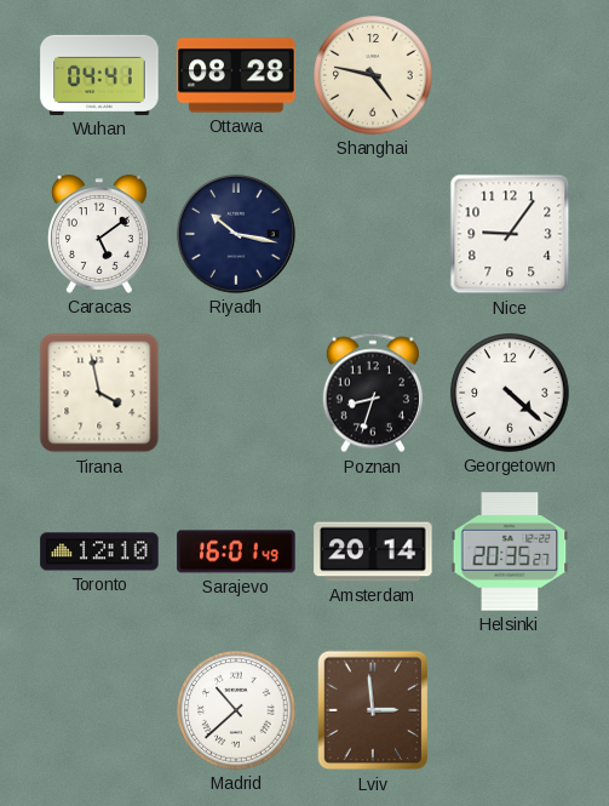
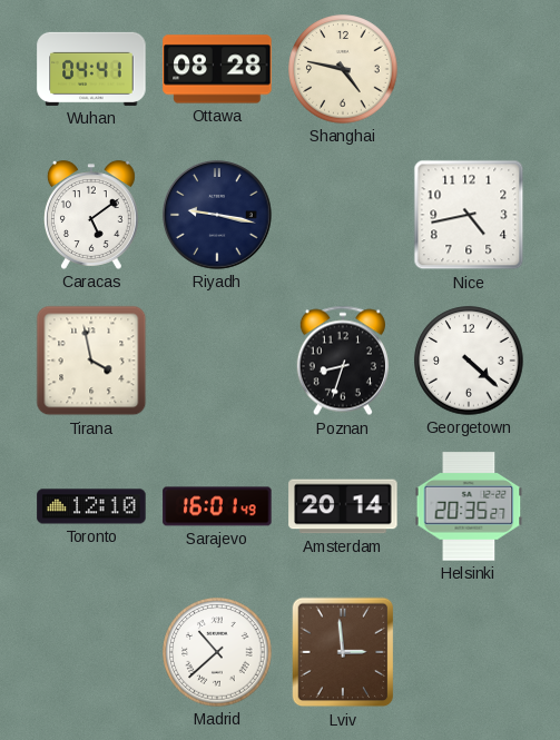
Riyadh: 10:17 -> 9:17 (217, 215)
Nice: 9:06 -> 4:43 (469, 215)
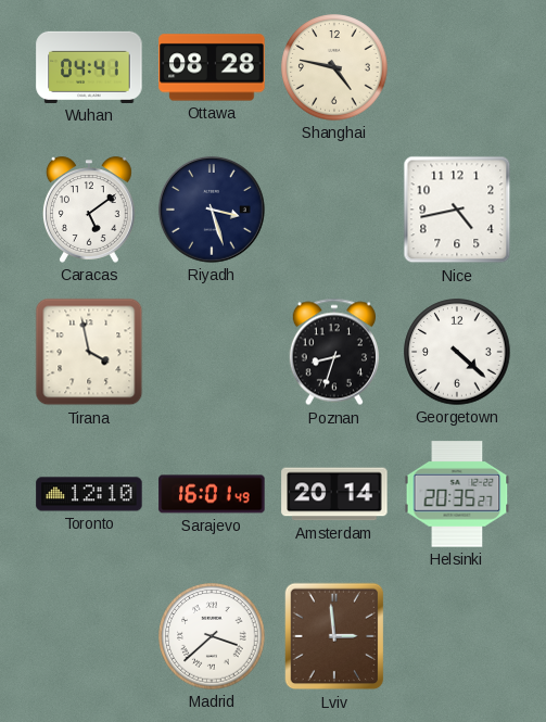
Riyadh: 9:17 -> 3:27 (212, 210)
Madrid: 10:38 -> 3:38 (212, 636)
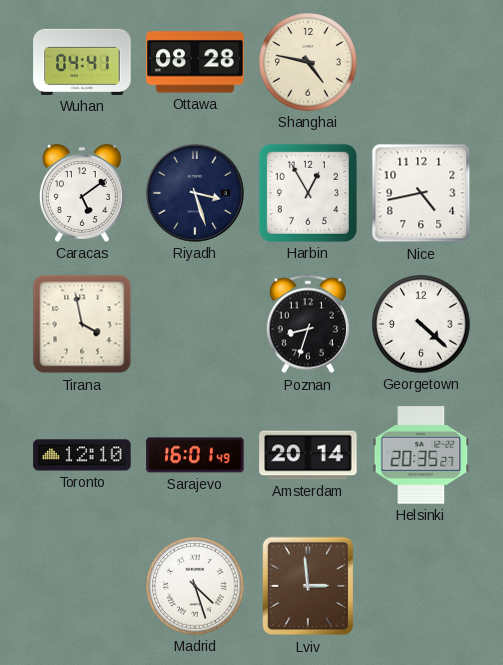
Harbin: none -> 12:55 (308, 193)
Madrid: 3:38 -> 4:27 (195, 586)
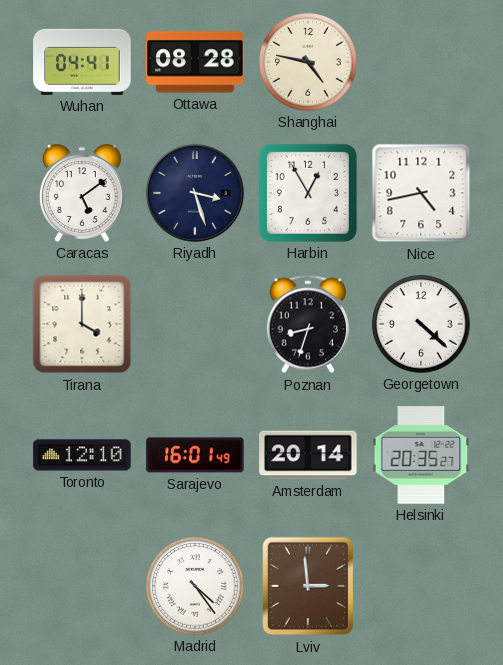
Tirana: 3:58 -> 4:00 (82, 324)
Madrid: 4:27 -> 4:24 (195, 586)
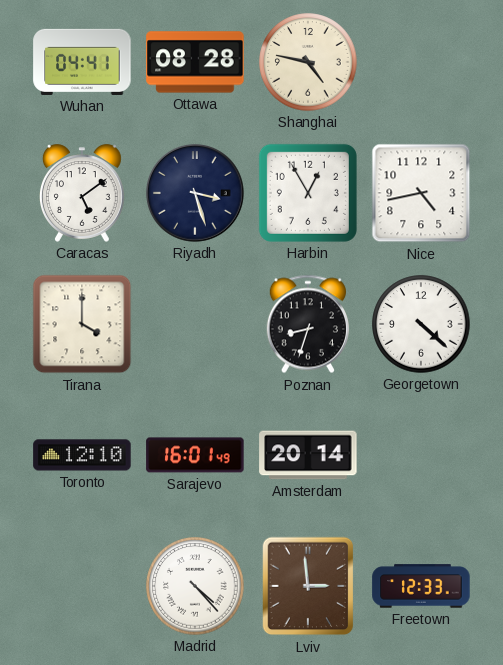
Helsinki: 20:35 -> none (421, 455)
Madrid: 4:24 -> 4:23 (195, 586)
Freetown: none -> 12:33 (421, 586)
